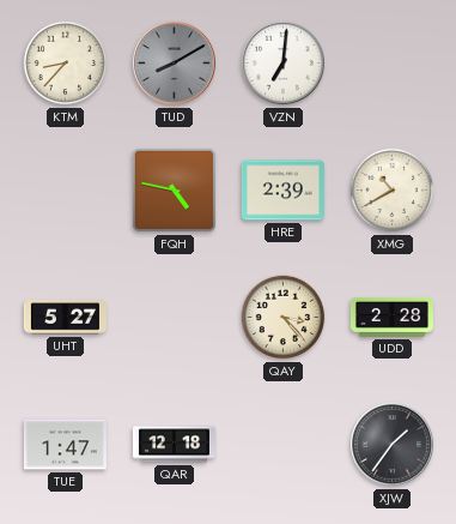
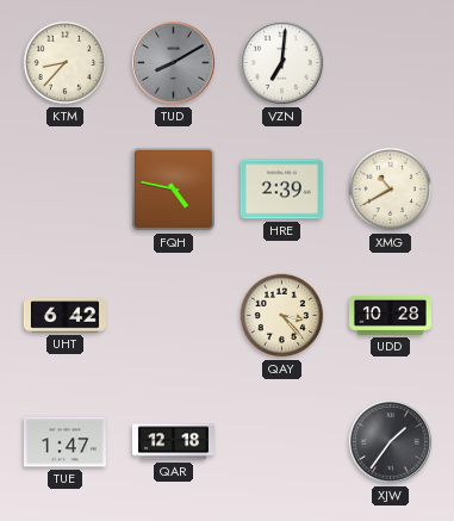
UHT: 5:27 -> 6:42 (64, 316)
UDD: 2:28 -> 10:28 (390, 315)
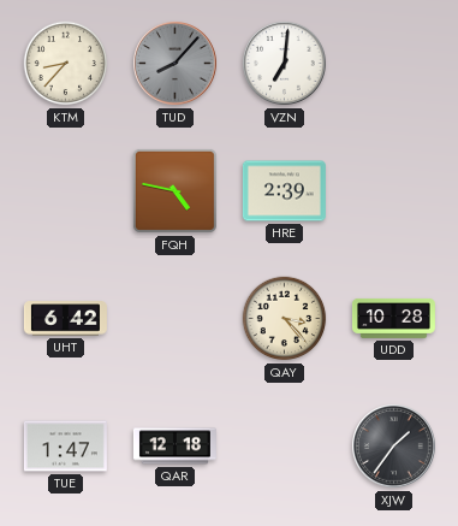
TUD: 8:10 -> 8:07 (176, 64)
XMG: 10:40 -> none (391, 190)
